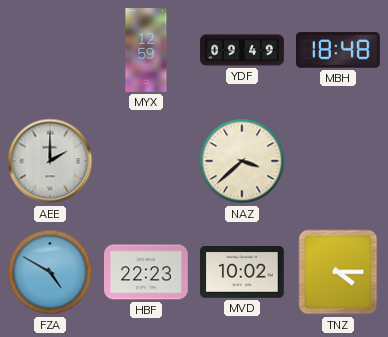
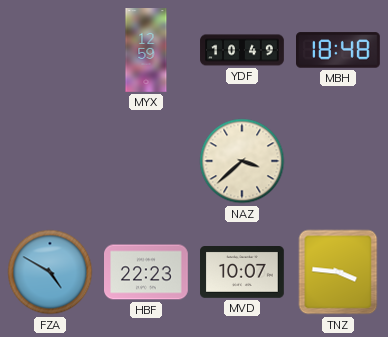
YDF: 09:49 -> 10:49 (242, 50)
AEE: 2:00 -> none (50, 161)
MVD: 10:02 -> 10:07 (243, 273)
TNZ: 4:15 -> 3:46 (338, 272)
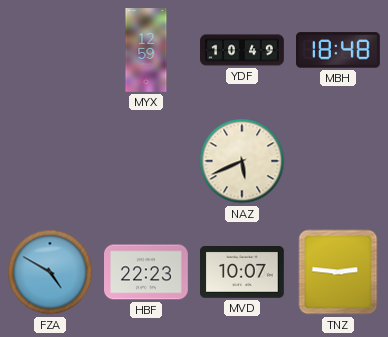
NAZ: 3:38 -> 5:41 (242, 161)
TNZ: 3:46 -> 2:46 (338, 272)
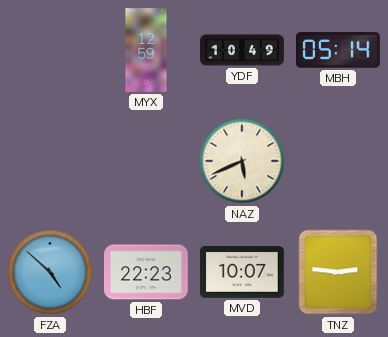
MBH: 18:48 -> 05:14 (339, 50)
FZA: 4:50 -> 4:52 (50, 272)
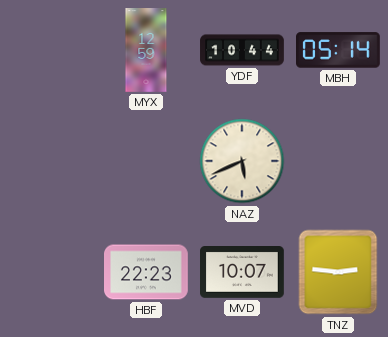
YDF: 10:49 -> 10:44 (242, 50)
FZA: 4:52 -> none (50, 272)
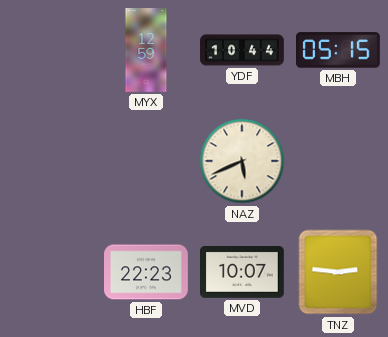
MBH: 05:14 -> 05:15 (339, 50)
